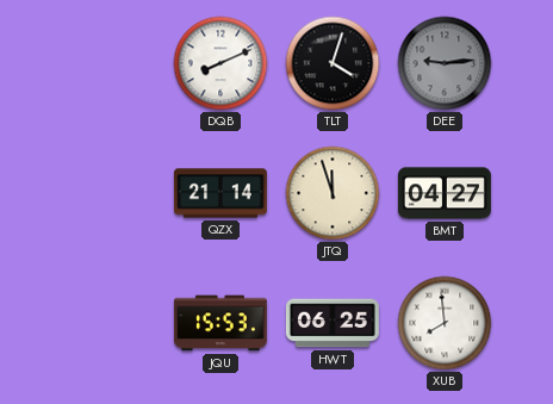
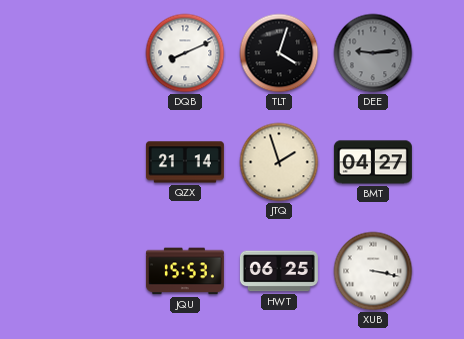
JTQ: 11:57 -> 1:57 (279, 162)
XUB: 7:59 -> 3:17 (373, 271)
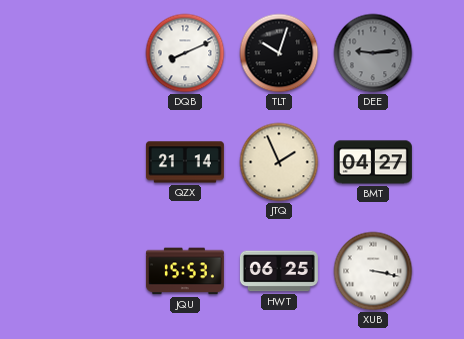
TLT: 4:03 -> 10:03 (279, 53)
JTQ: 1:57 -> 1:56 (279, 162)
